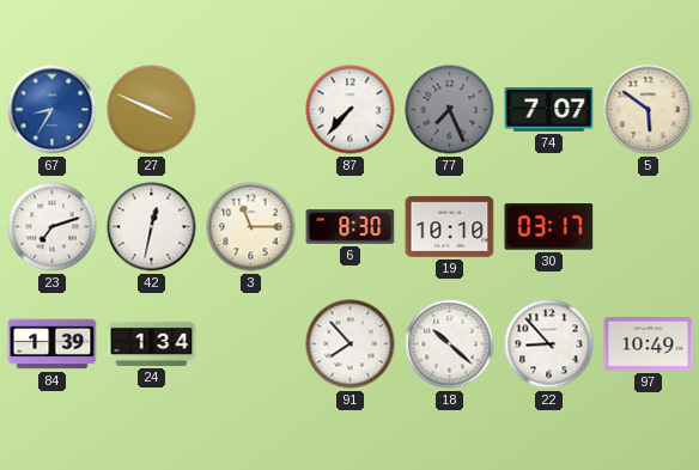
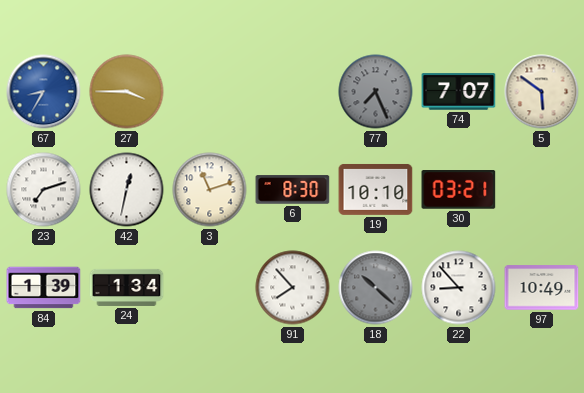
27: 3:49 -> 3:45 (127, 92)
87: 7:37 -> none (351, 110)
3: 11:15 -> 11:12 (210, 190)
30: 03:17 -> 03:21 (459, 190)
18 dial: white -> grey (376, 288)
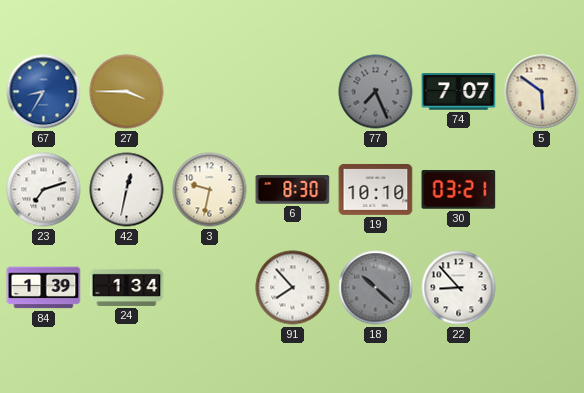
3: 11:12 -> 9:32 (210, 190)
97: 10:49 -> none (542, 288)
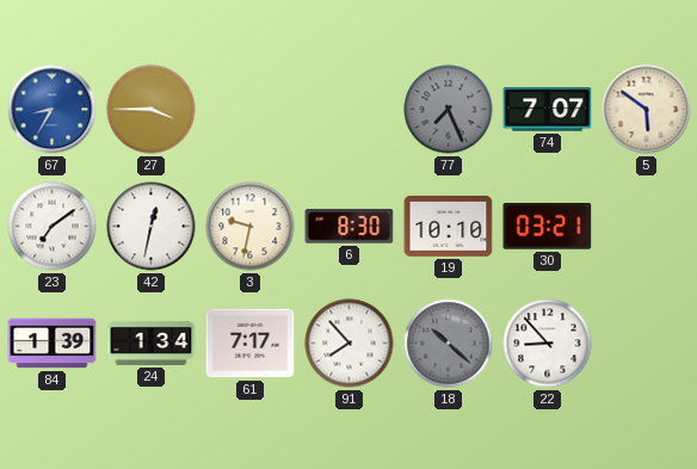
23: 7:12 -> 7:09 (53, 227)
61: none -> 7:17 (251, 344)
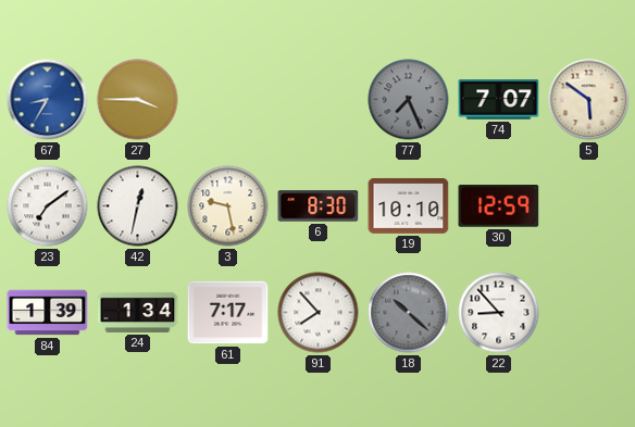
3: 9:32 -> 9:28 (228, 206)
30: 03:21 -> 12:59 (499, 206)
